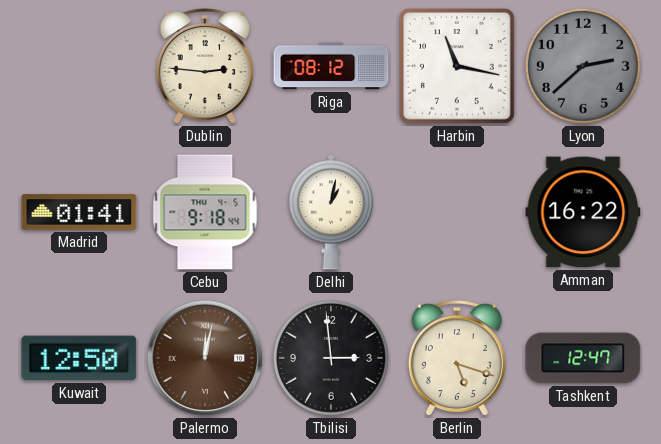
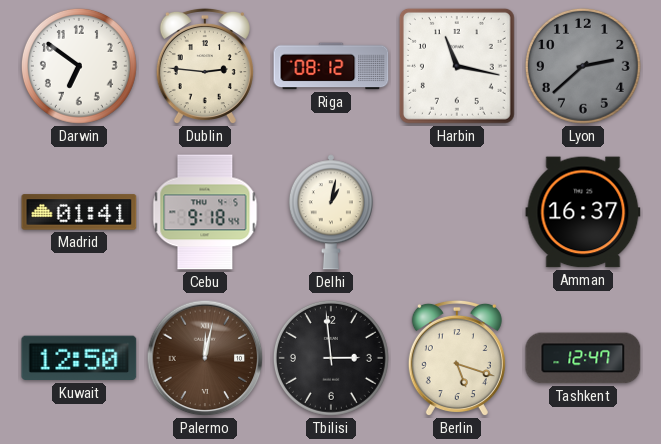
Darwin: none -> 6:51 (79, 66)
Amman: 16:22 -> 16:37 (583, 212)
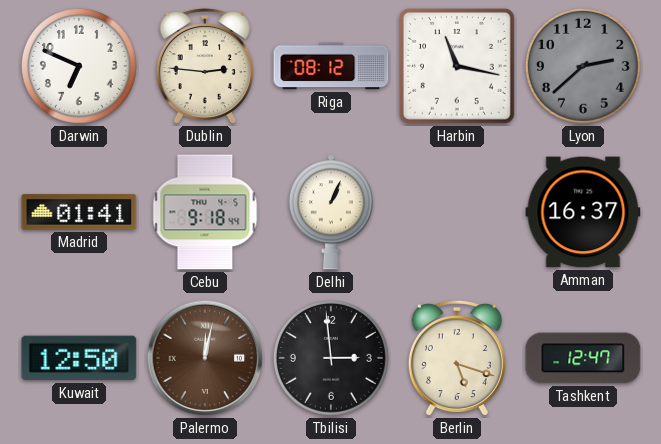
Darwin: 6:51 -> 6:49 (79, 66)
Delhi: 1:02 -> 1:04 (331, 212)
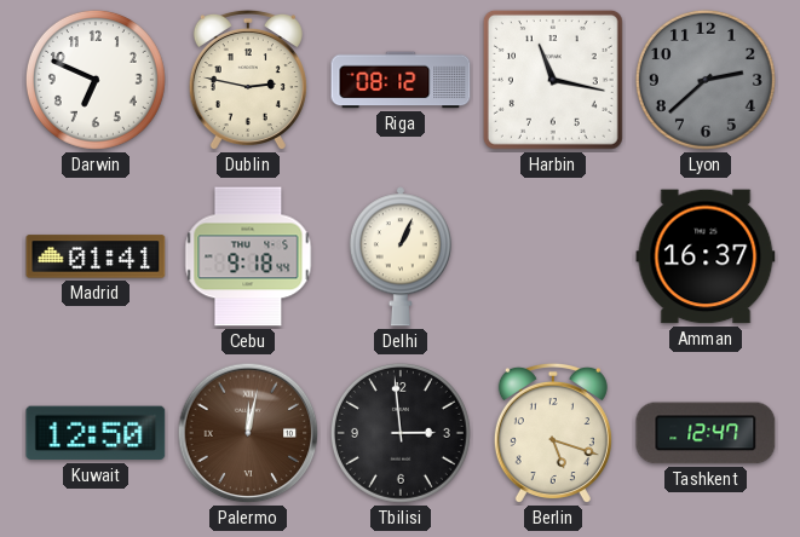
Dublin: 2:46 -> 2:47 (248, 80)
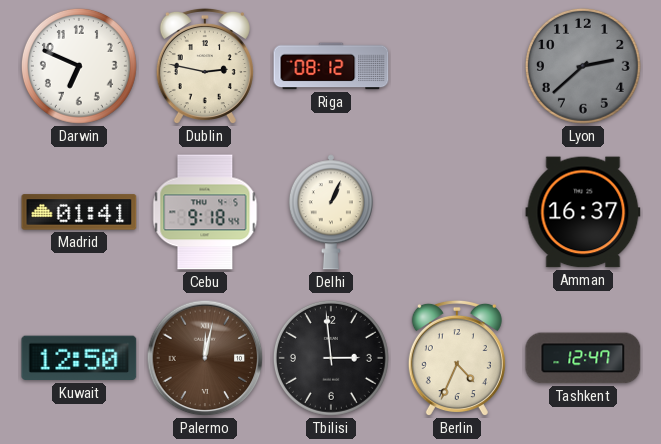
Harbin: 11:17 -> none (553, 80)
Berlin: 5:18 -> 4:34 (457, 358)
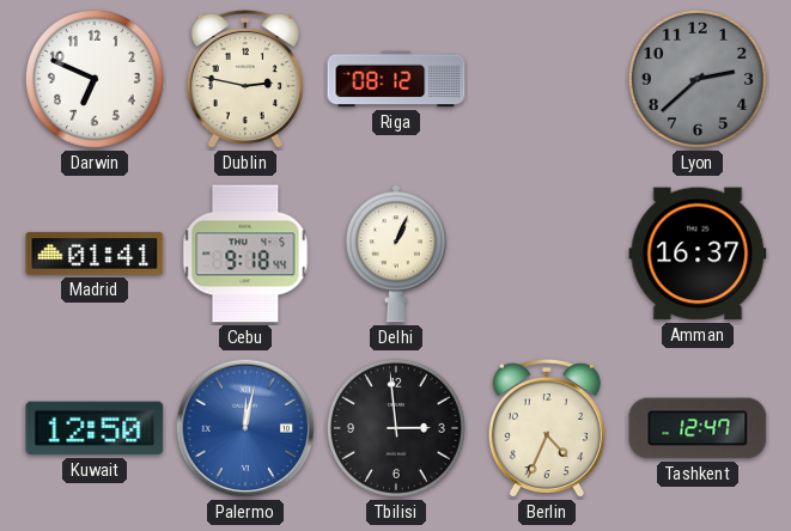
Palermo dial: brown -> blue (245, 428)
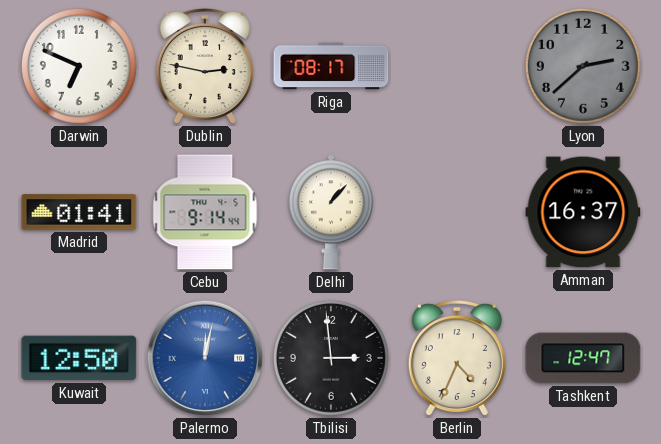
Riga: 08:12 -> 08:17 (331, 66)
Cebu: 9:18 -> 9:14 (205, 212)
Delhi: 1:04 -> 1:07 (331, 212)
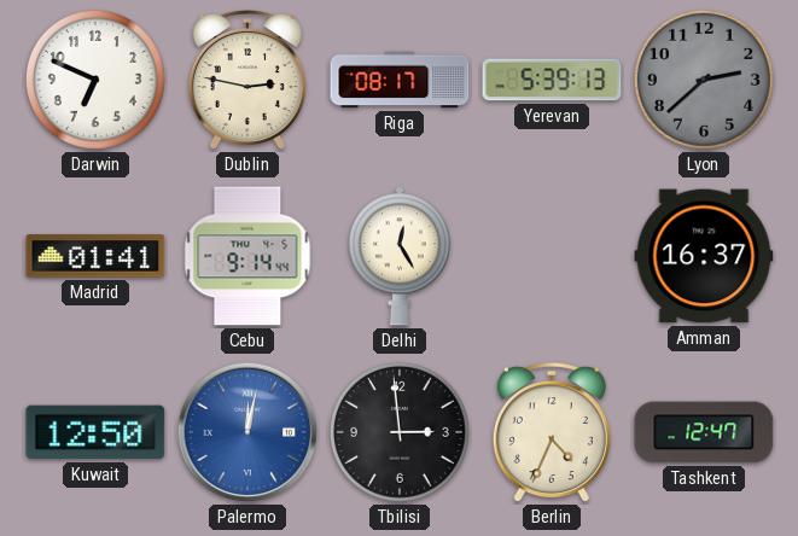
Yerevan: none -> 5:39 (552, 80)
Delhi: 1:07 -> 12:25 (400, 256)
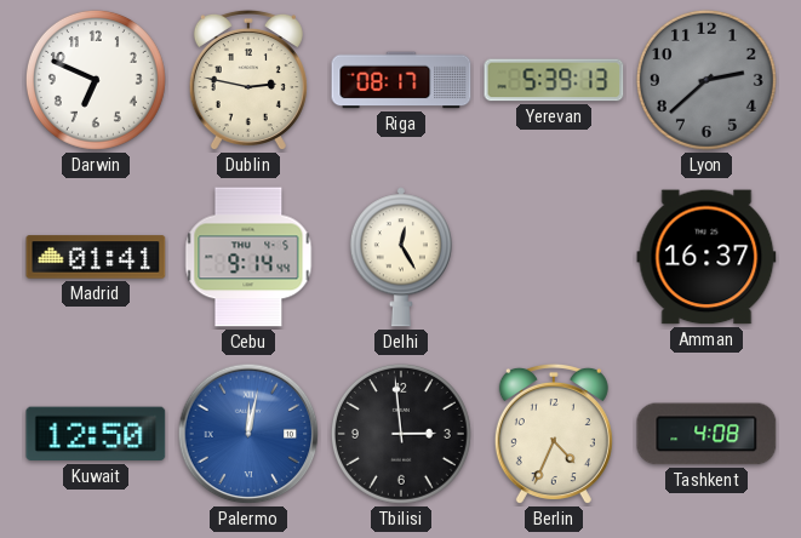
Tashkent: 12:47 -> 4:08 (706, 434)
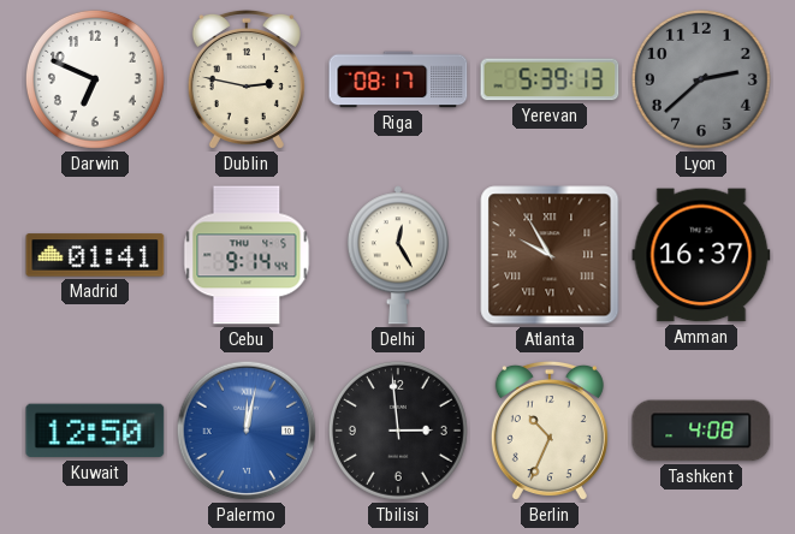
Atlanta: none -> 9:55 (550, 255)
Berlin: 4:34 -> 10:34 (550, 431)
